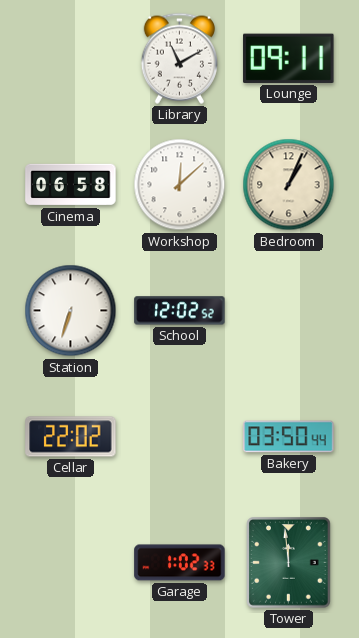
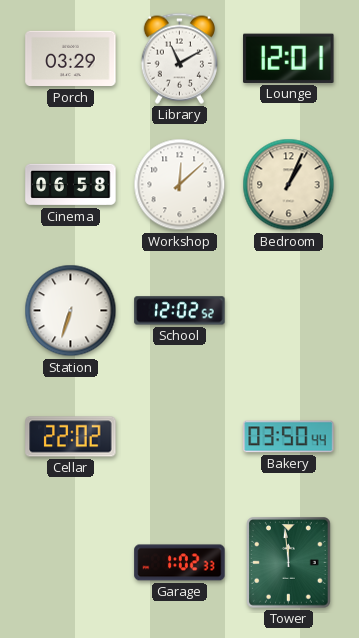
Porch: none -> 03:29 (71, 59)
Lounge: 09:11 -> 12:01 (289, 58)
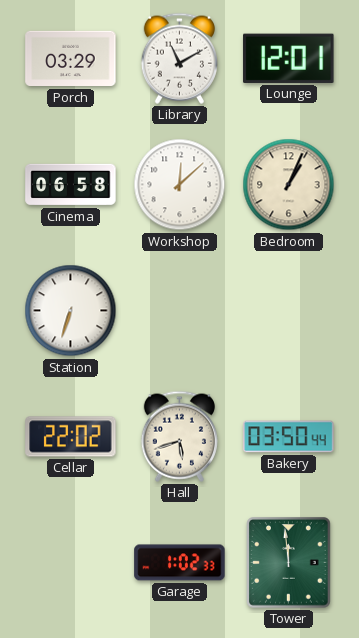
School: 12:02 -> none (180, 311)
Hall: none -> 5:42 (179, 436)
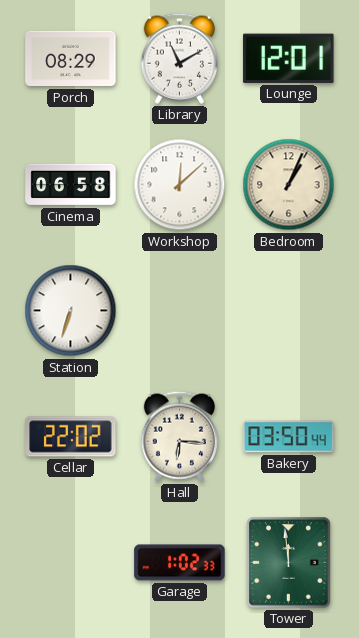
Porch: 03:29 -> 08:29 (71, 59)
Hall: 5:42 -> 6:16 (179, 436)
